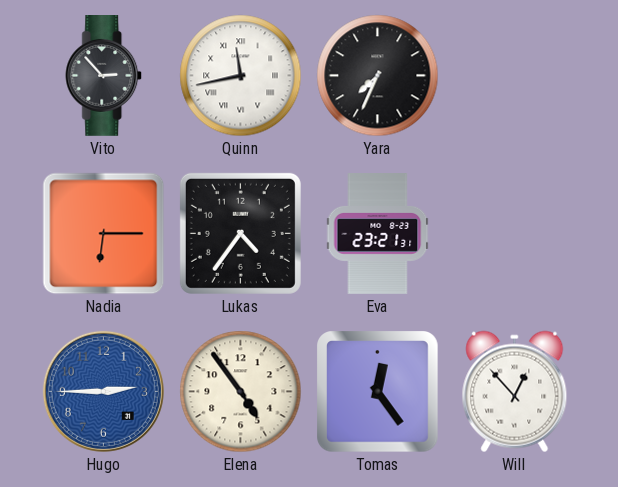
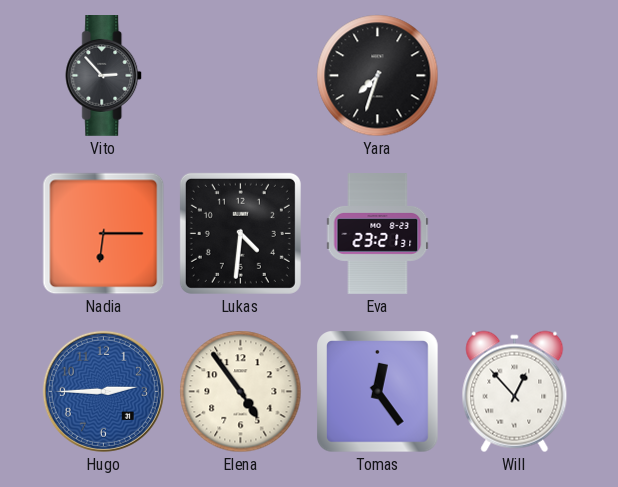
Quinn: 11:43 -> none (241, 76)
Yara: 7:34 -> 7:33 (378, 76)
Lukas: 4:36 -> 4:31 (240, 233)
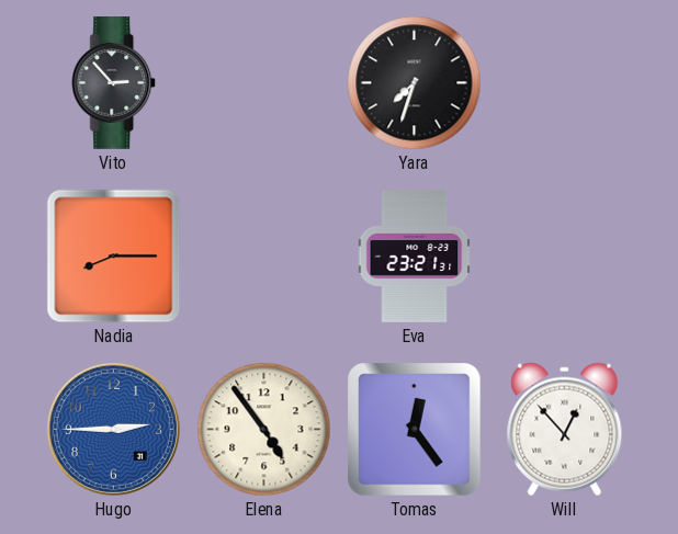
Nadia: 6:15 -> 8:15 (114, 257)
Lukas: 4:31 -> none (240, 233)
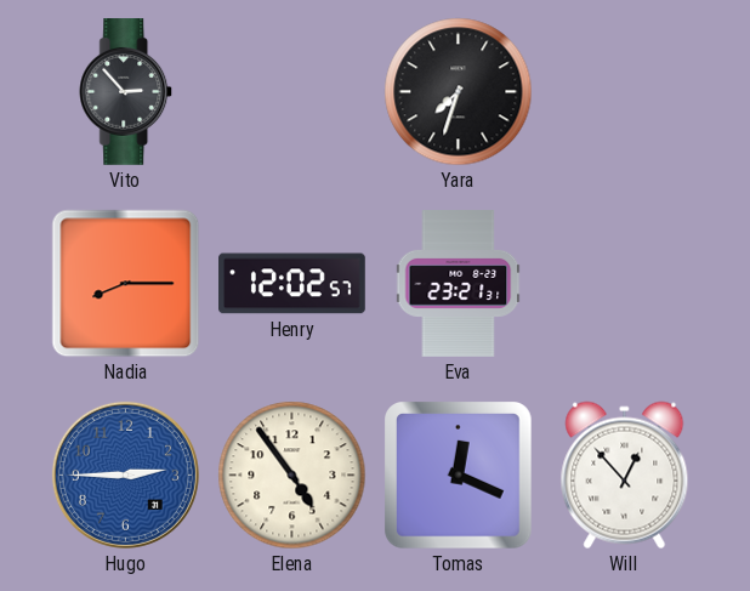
Henry: none -> 12:02 (292, 284)
Tomas: 12:24 -> 12:19 (459, 476)
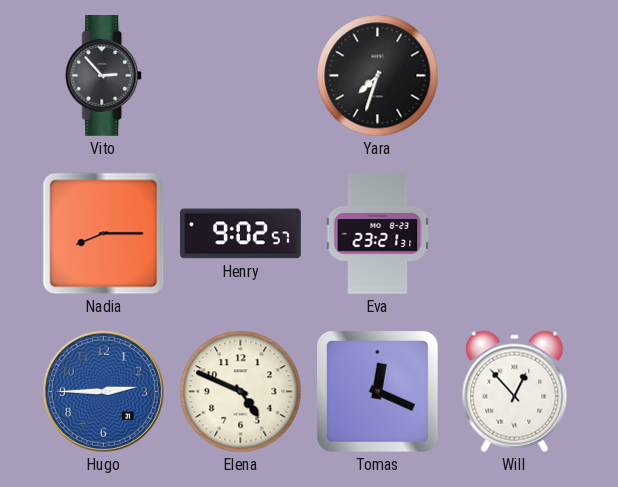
Henry: 12:02 -> 9:02 (241, 234)
Elena: 4:54 -> 4:49 (241, 392)
